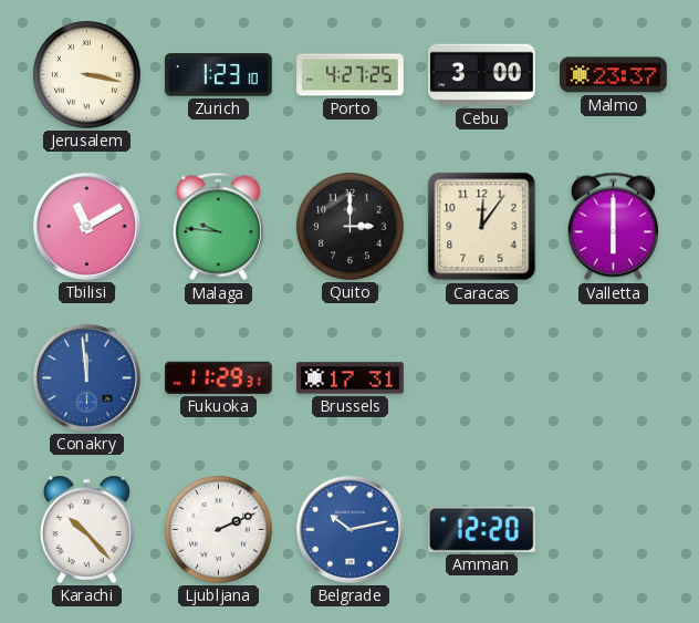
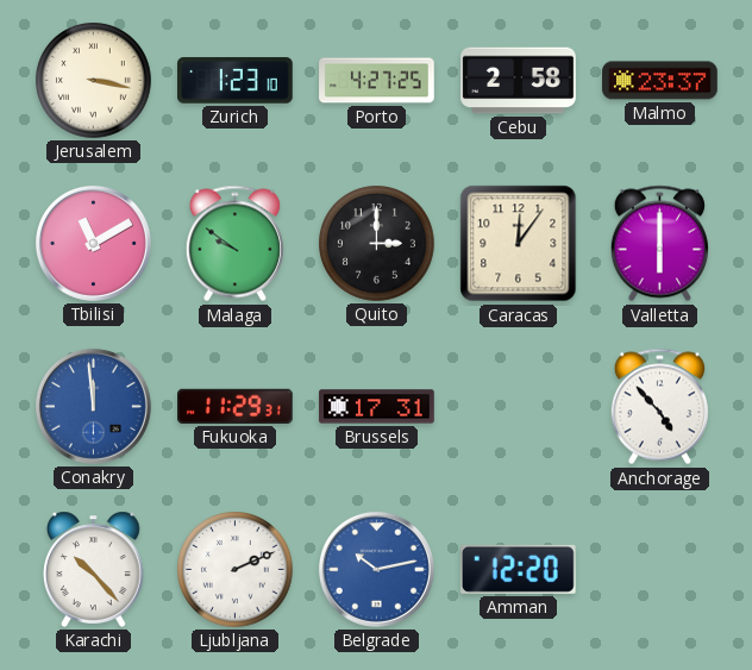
Cebu: 3:00 -> 2:58 (519, 81)
Malaga: 9:46 -> 9:51 (234, 244)
Anchorage: none -> 4:53 (659, 407)
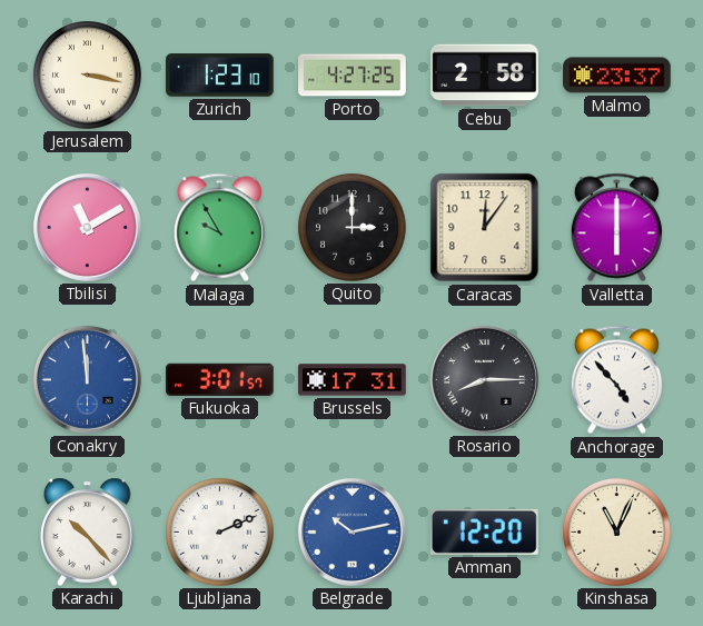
Malaga: 9:51 -> 9:55 (219, 228)
Fukuoka: 11:29 -> 3:01 (220, 379)
Rosario: none -> 8:15 (484, 379)
Kinshasa: none -> 11:04 (617, 533)
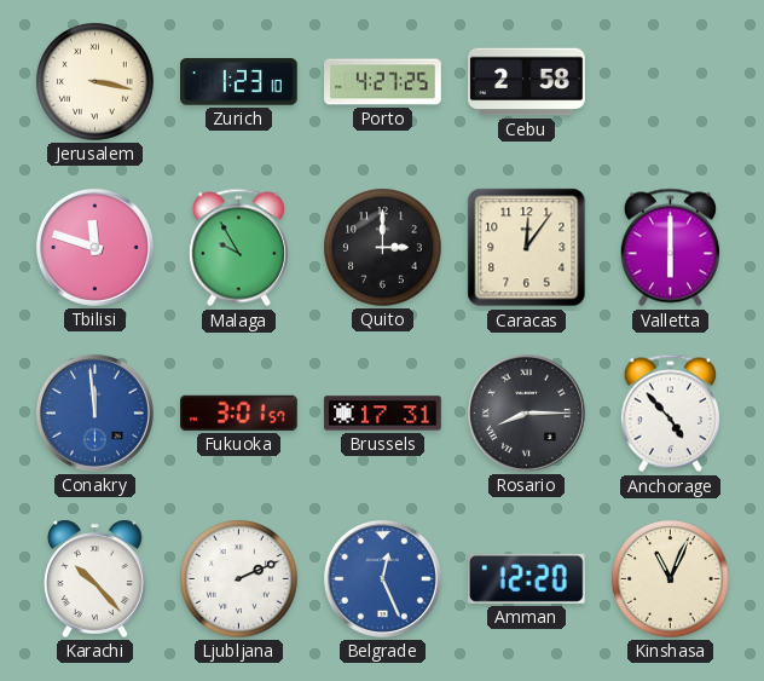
Malmo: 23:37 -> none (617, 76)
Tbilisi: 11:10 -> 11:48 (94, 247)
Belgrade: 10:13 -> 12:26 (382, 578)
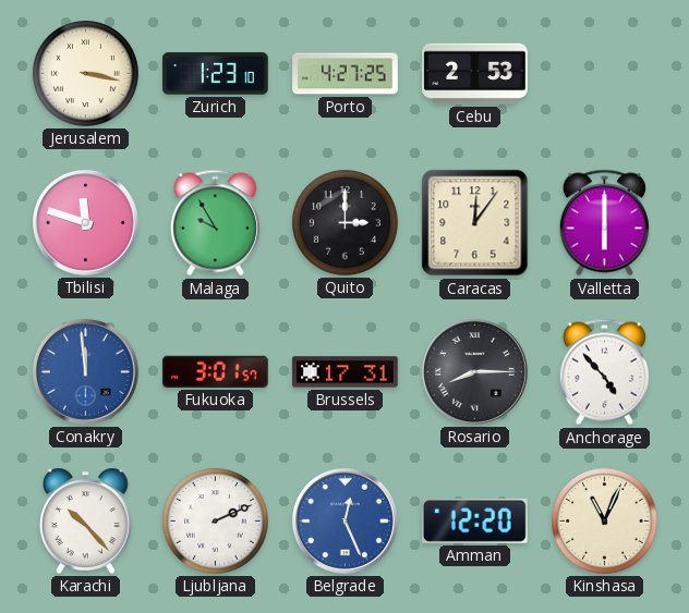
Cebu: 2:58 -> 2:53 (475, 74)
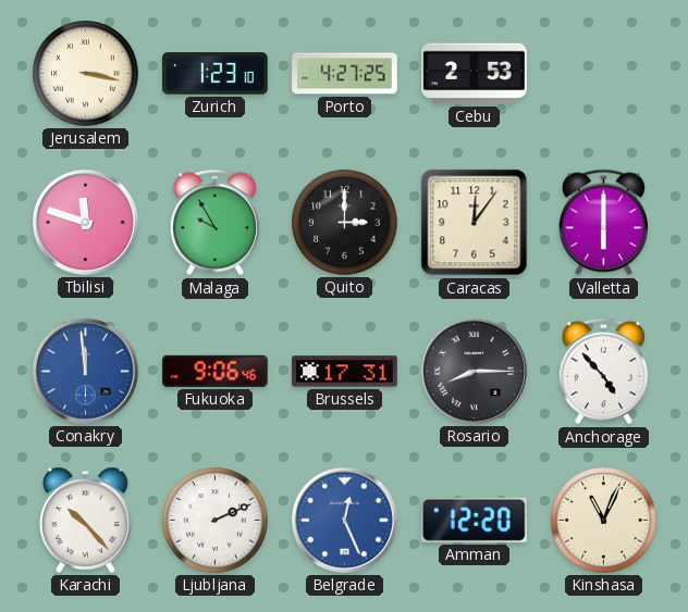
Fukuoka: 3:01 -> 9:06 (216, 371)
